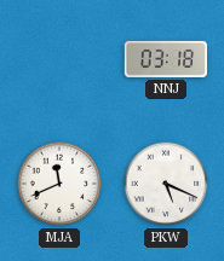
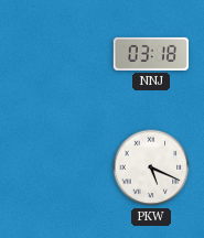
MJA: 11:41 -> none (59, 184)
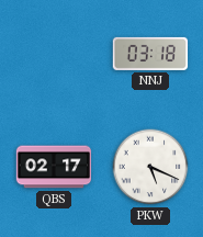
QBS: none -> 02:17 (54, 167)
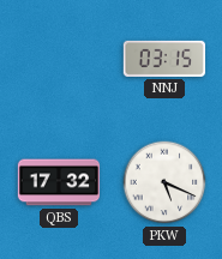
NNJ: 03:18 -> 03:15 (164, 59)
QBS: 02:17 -> 17:32 (59, 182)
